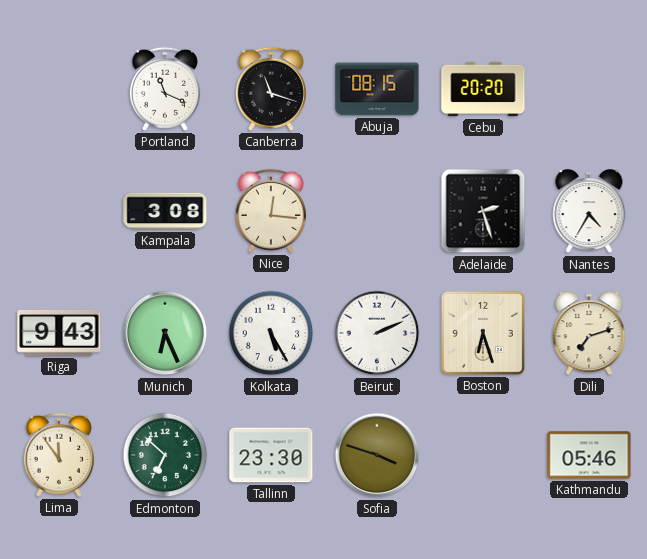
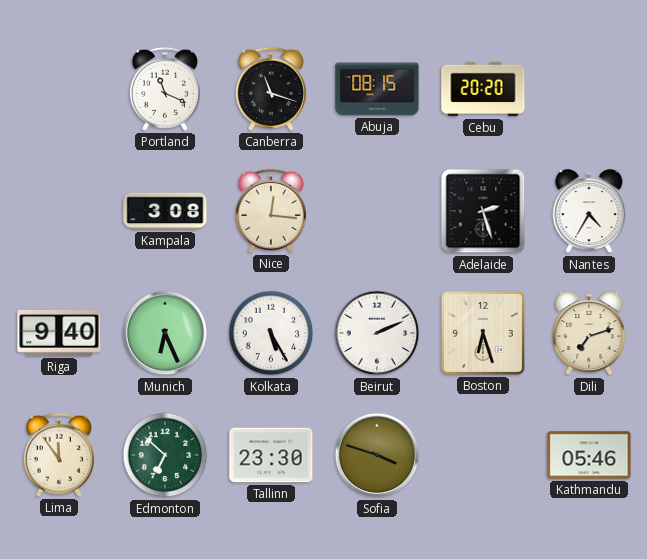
Riga: 9:43 -> 9:40 (59, 333)
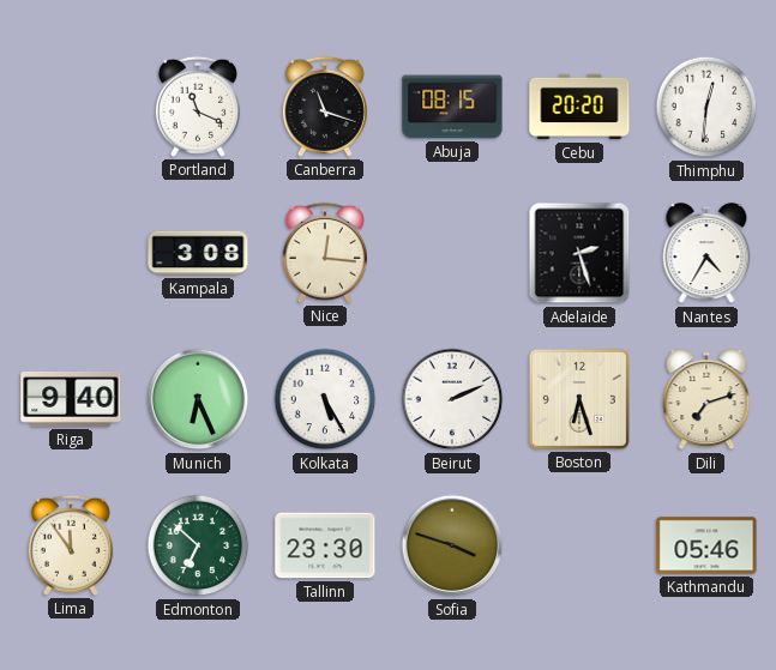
Thimphu: none -> 12:31 (706, 107)
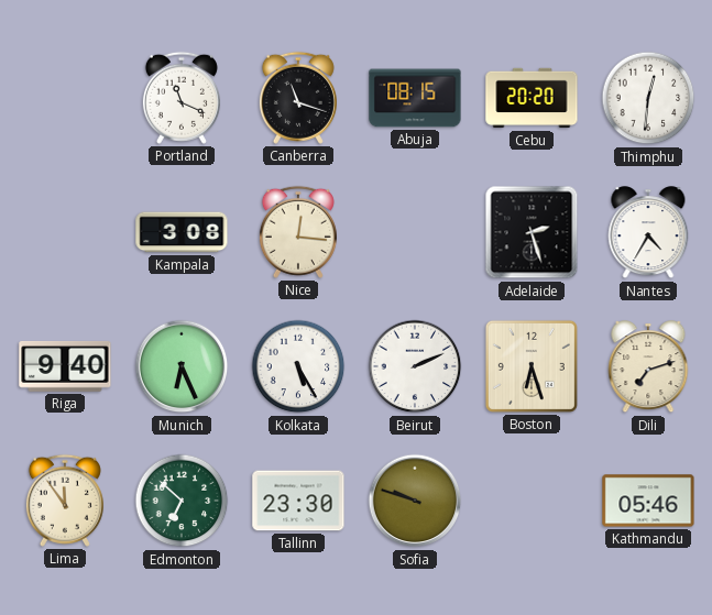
Sofia: 3:48 -> 9:48 (415, 501)
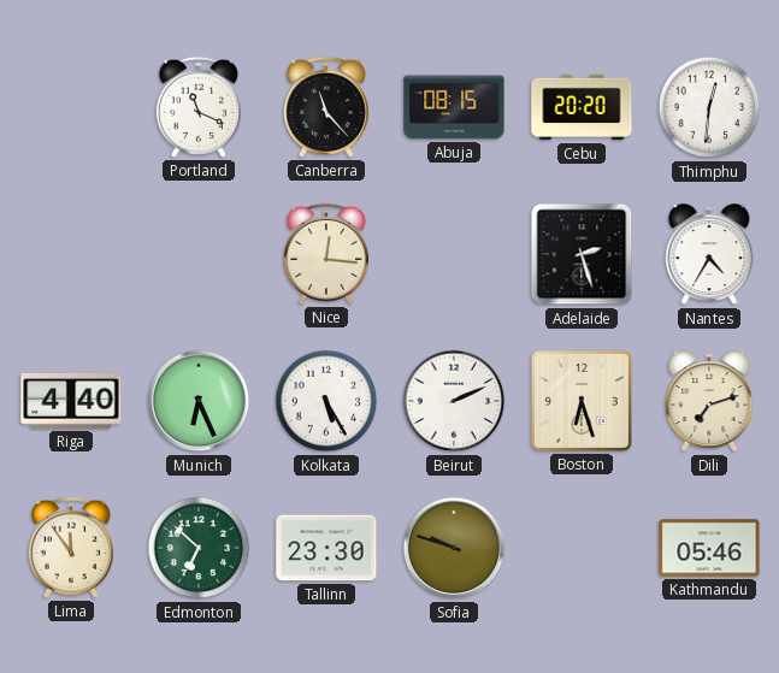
Canberra: 11:18 -> 11:23 (326, 107)
Kampala: 3:08 -> none (182, 232)
Riga: 9:40 -> 4:40 (71, 401)
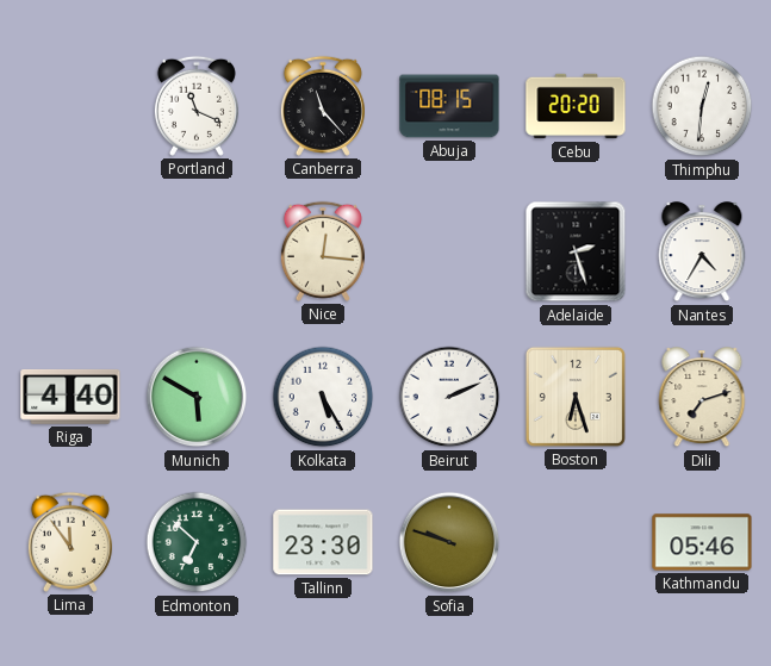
Munich: 6:26 -> 5:50 (197, 397)
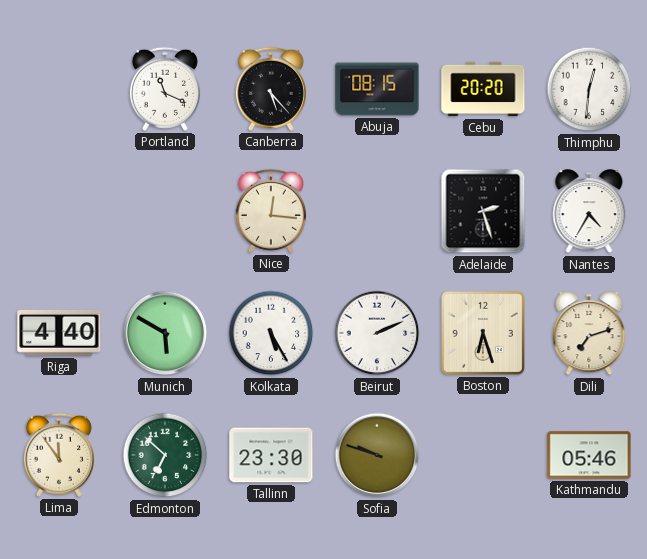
Canberra: 11:23 -> 5:23 (271, 89)
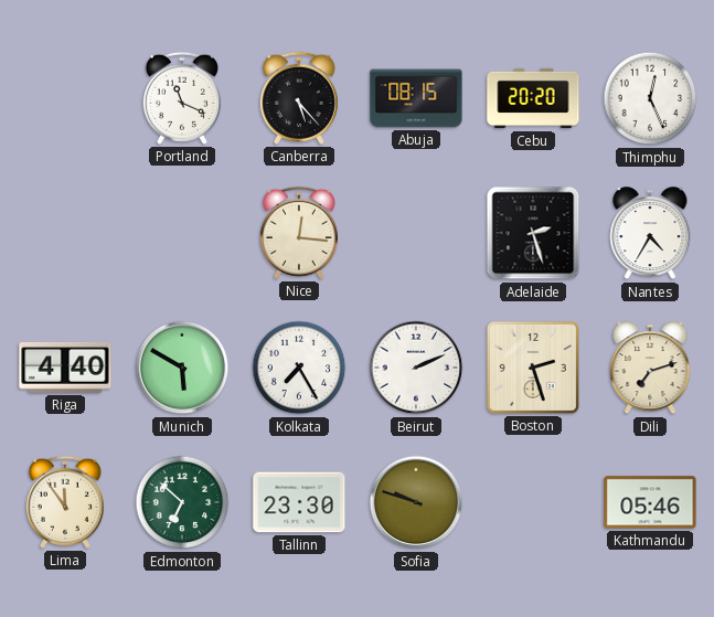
Thimphu: 12:31 -> 12:26 (650, 98)
Kolkata: 5:25 -> 7:25 (299, 368)
Boston: 6:27 -> 2:27 (533, 368)
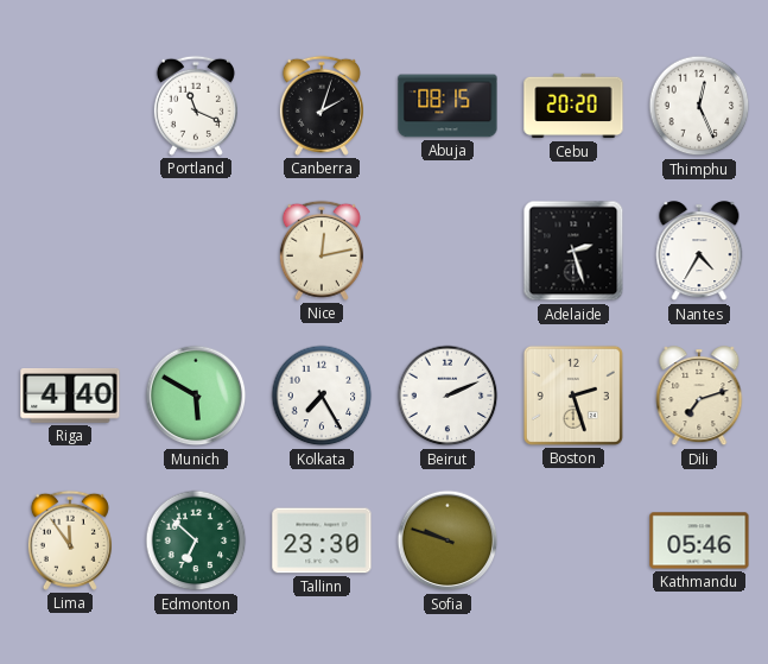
Canberra: 5:23 -> 2:03 (322, 106)
Nice: 12:16 -> 12:13 (322, 251)
